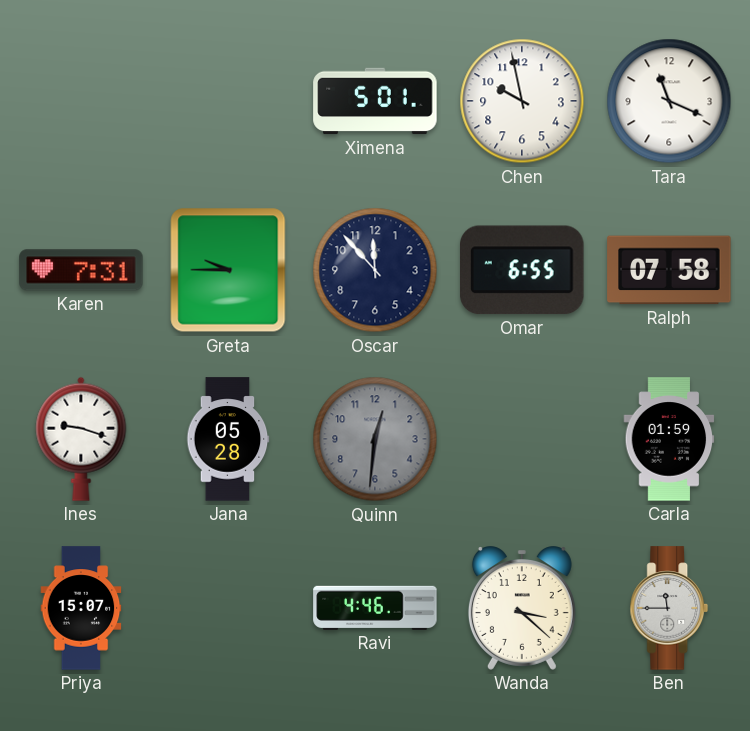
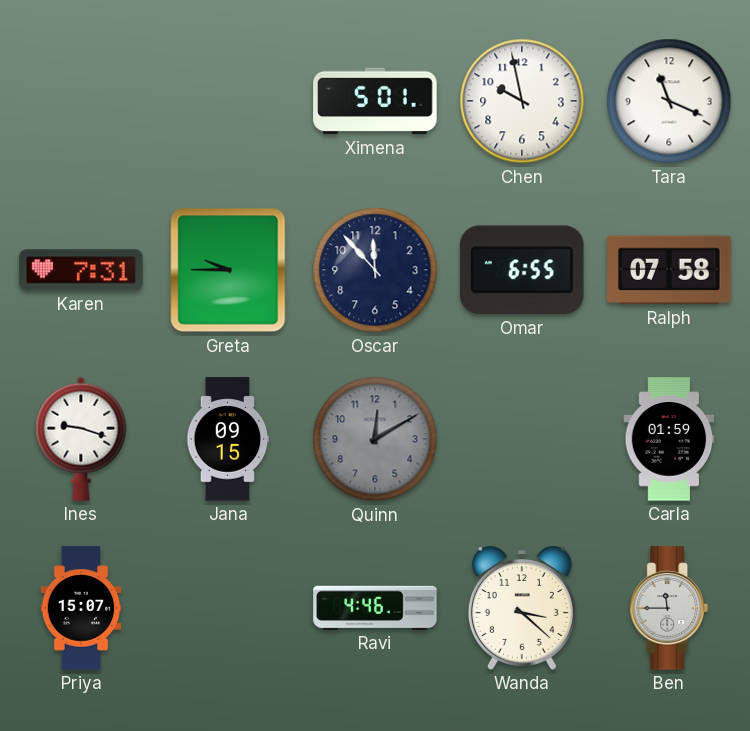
Jana: 05:28 -> 09:15 (228, 439)
Quinn: 12:31 -> 12:10 (375, 439)
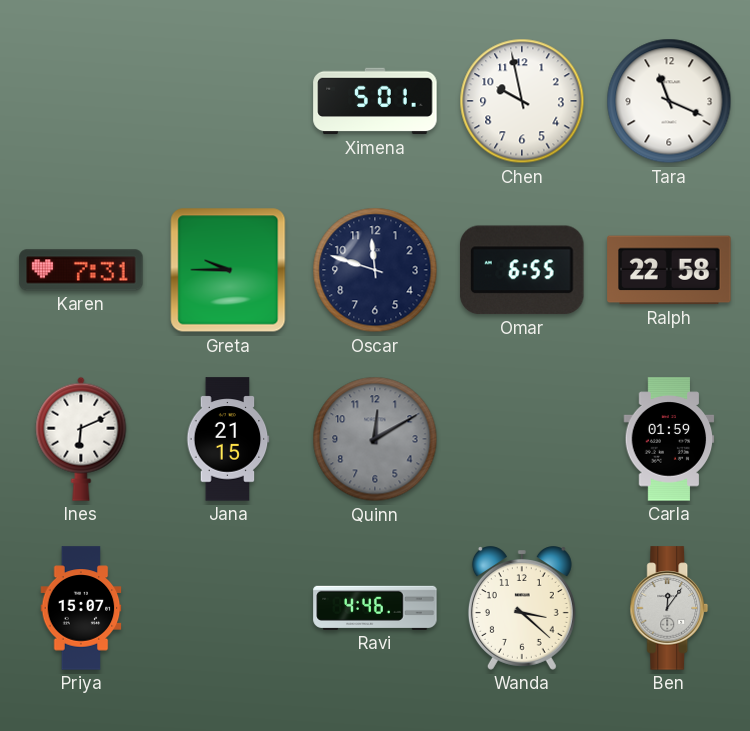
Oscar: 11:53 -> 11:48 (375, 270)
Ralph: 07:58 -> 22:58 (669, 270)
Ines: 9:18 -> 6:11 (81, 439)
Jana: 09:15 -> 21:15 (228, 439)
Ben: 11:45 -> 12:06 (669, 608)
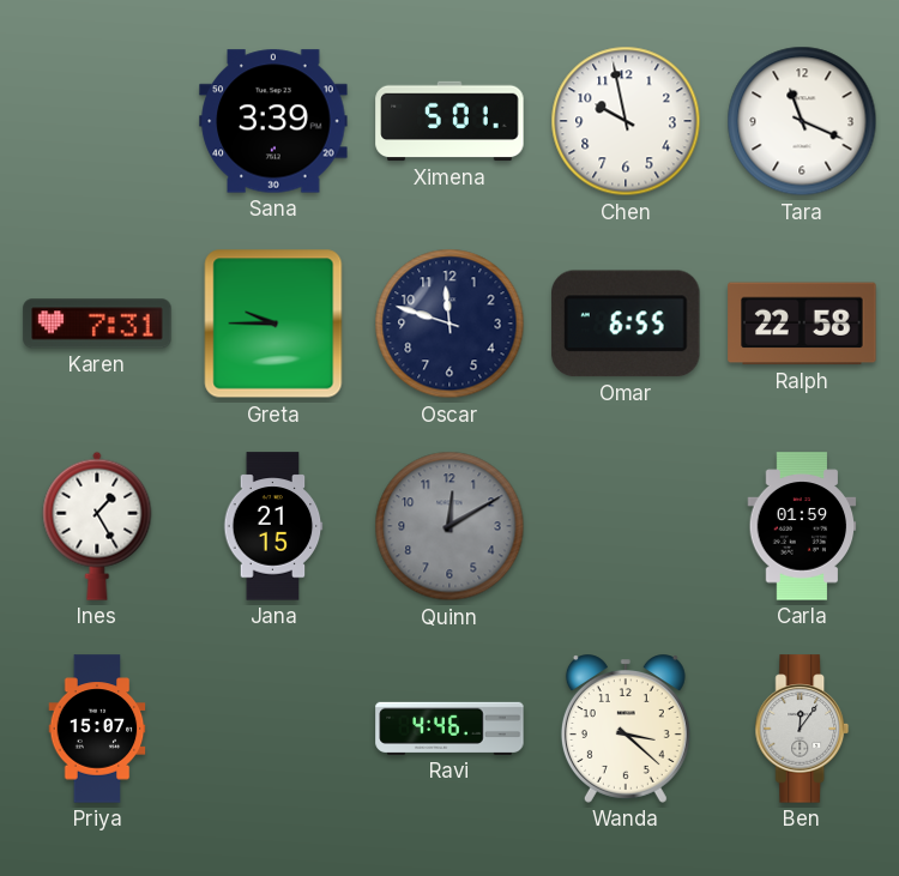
Sana: none -> 3:39 (273, 121)
Ines: 6:11 -> 1:25 (97, 526)
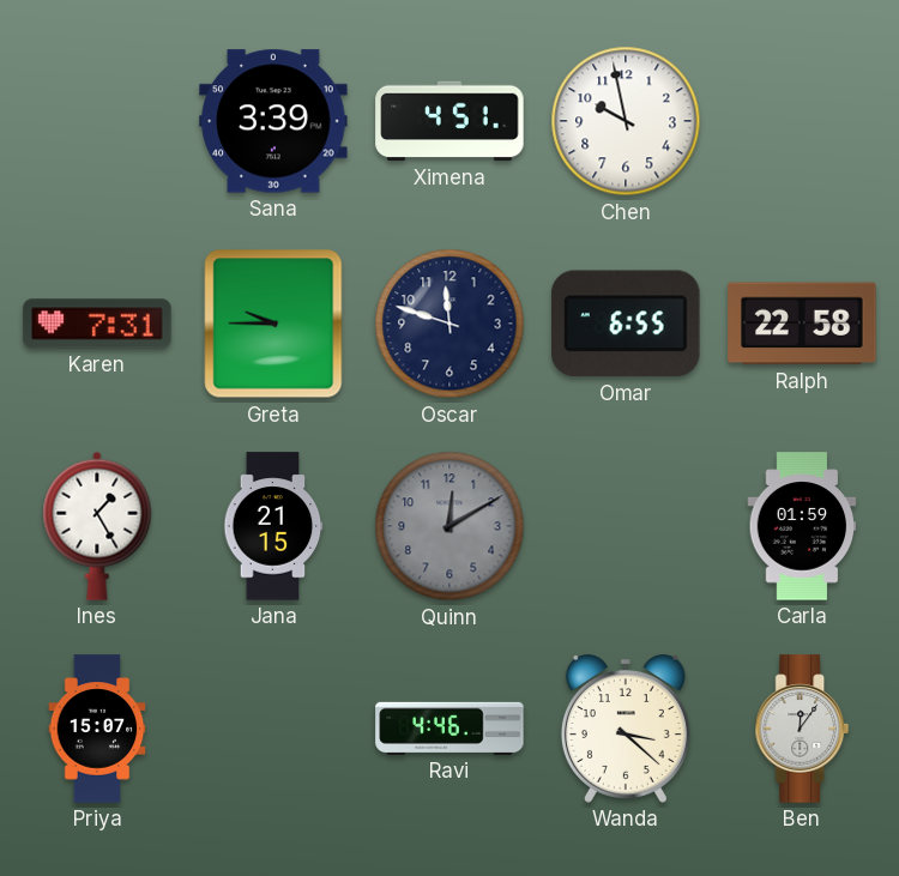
Ximena: 5:01 -> 4:51 (450, 121)
Tara: 11:19 -> none (802, 121)
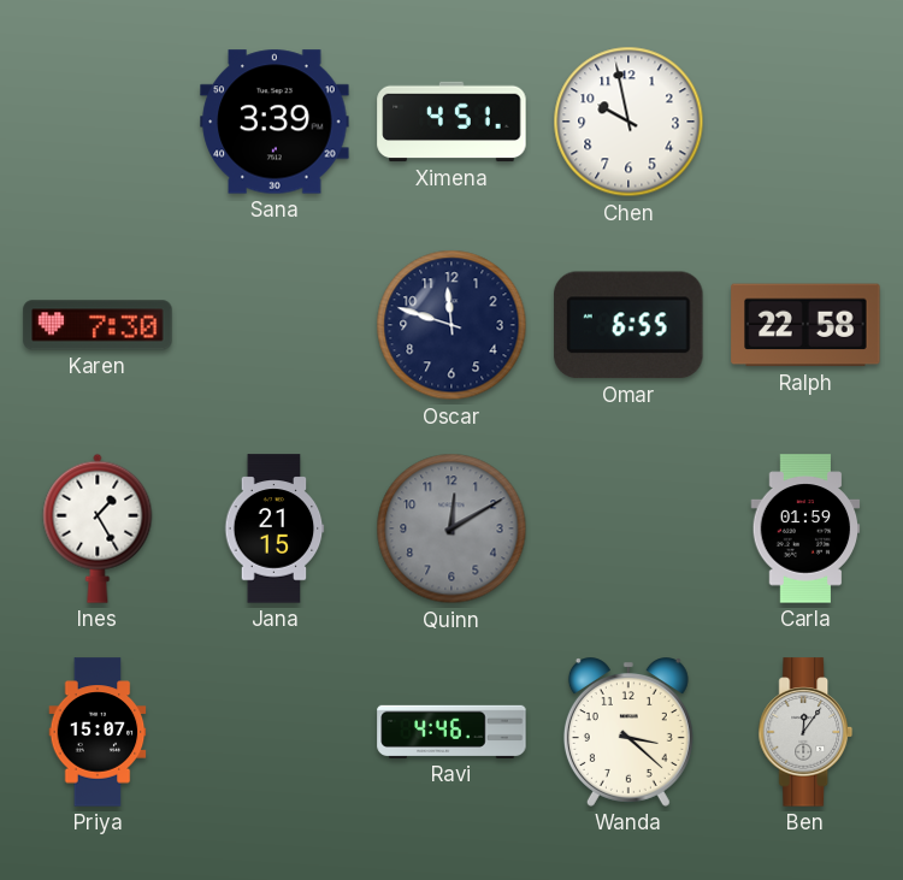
Karen: 7:31 -> 7:30 (98, 325)
Greta: 9:45 -> none (273, 324)
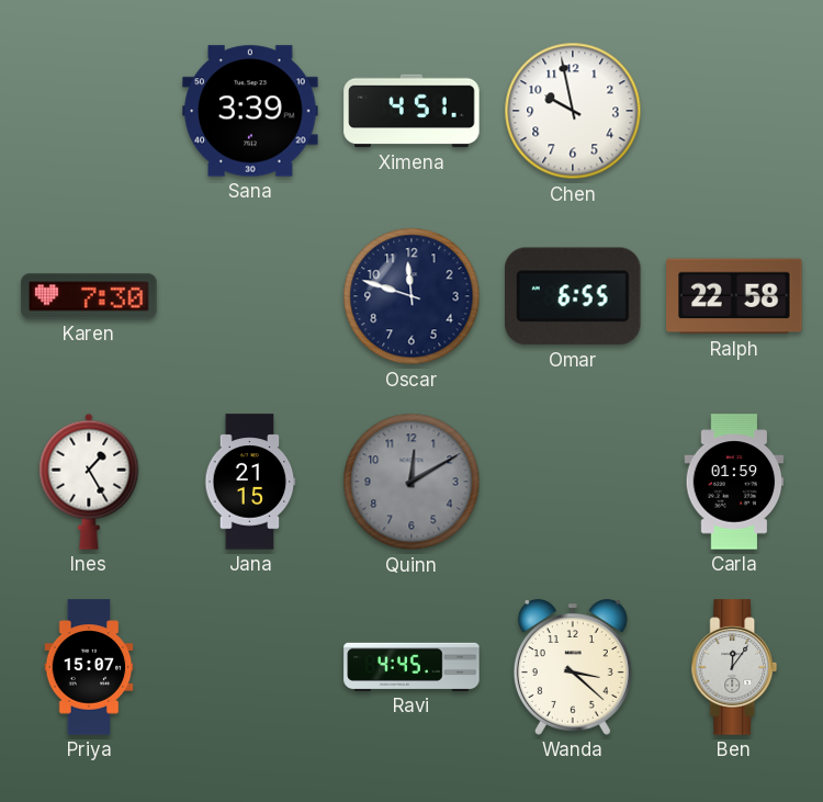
Ravi: 4:46 -> 4:45 (411, 667)
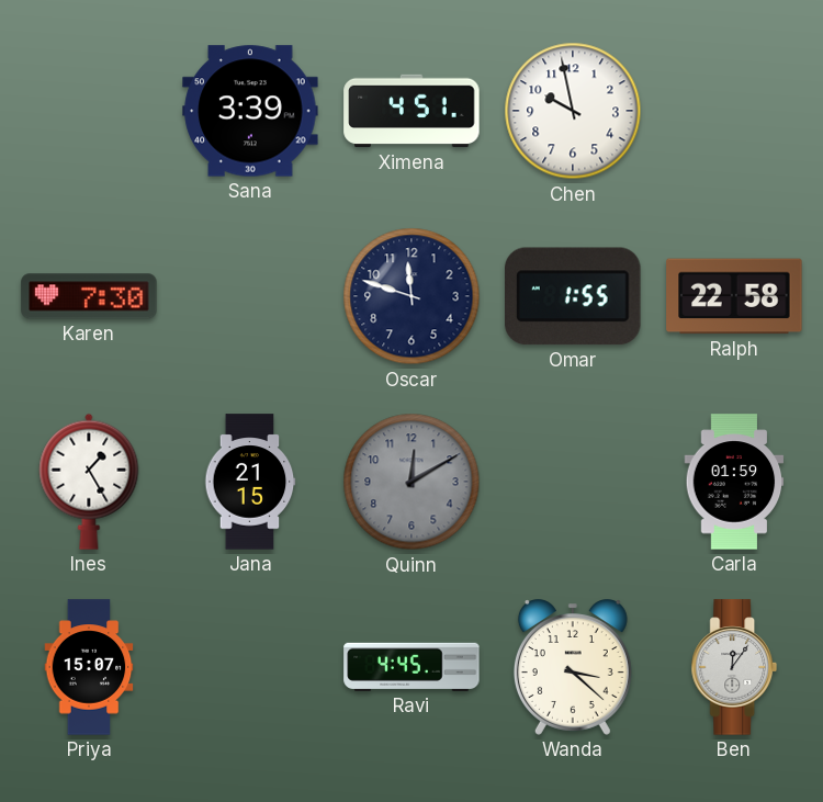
Omar: 6:55 -> 1:55 (574, 296)
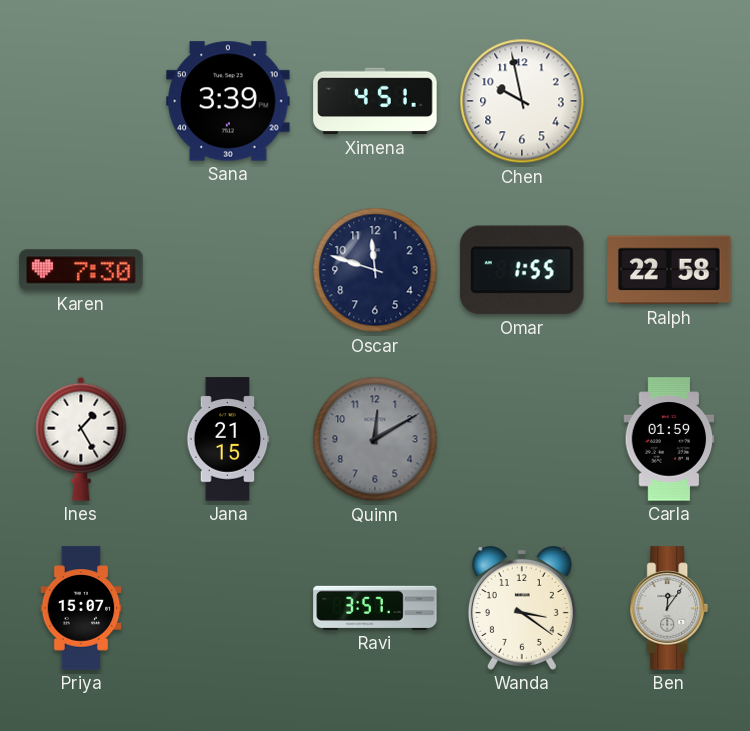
Ravi: 4:45 -> 3:57 (375, 608)
Wanda: 3:22 -> 3:21 (522, 608)
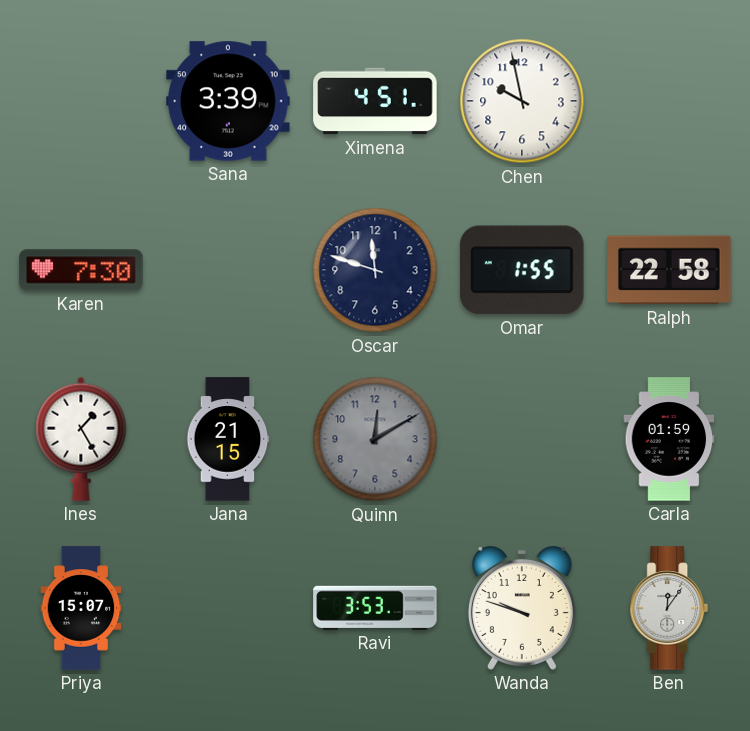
Ravi: 3:57 -> 3:53 (375, 608)
Wanda: 3:21 -> 9:48 (522, 608)
